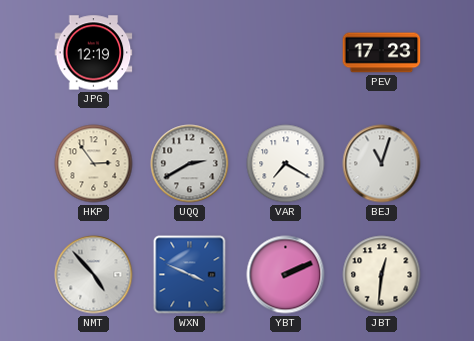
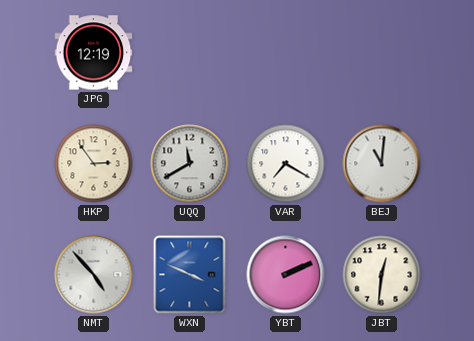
PEV: 17:23 -> none (382, 53)
UQQ: 2:40 -> 11:40 (190, 164)
BEJ: 11:03 -> 11:01 (382, 164)
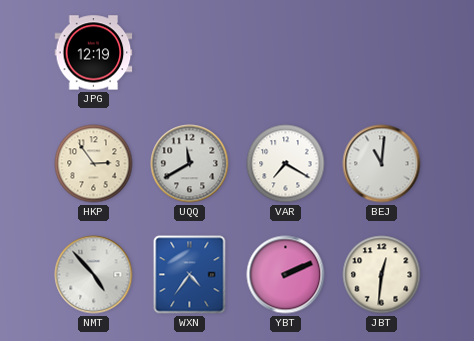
WXN: 3:49 -> 4:36 (190, 275)
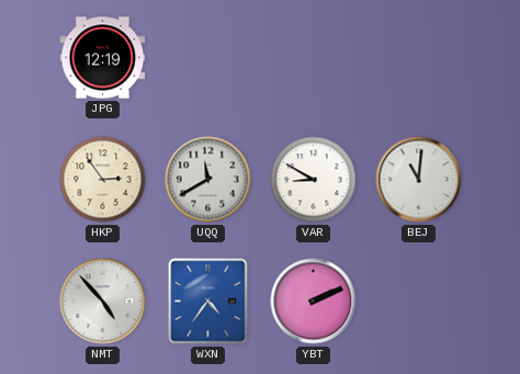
VAR: 7:20 -> 8:50 (314, 180)
JBT: 12:31 -> none (382, 275)
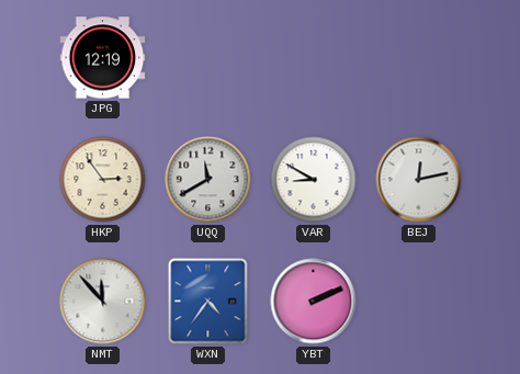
BEJ: 11:01 -> 12:13 (419, 180)
NMT: 4:53 -> 11:53 (103, 302)
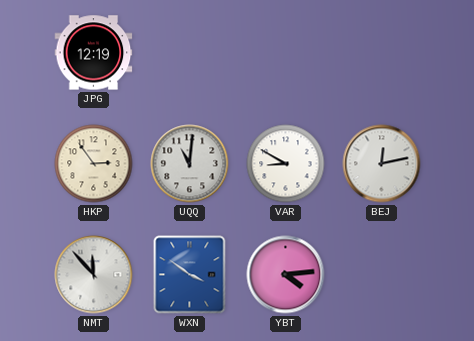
UQQ: 11:40 -> 11:01 (190, 164)
WXN: 4:36 -> 3:51 (190, 275)
YBT: 2:11 -> 4:14 (286, 275)
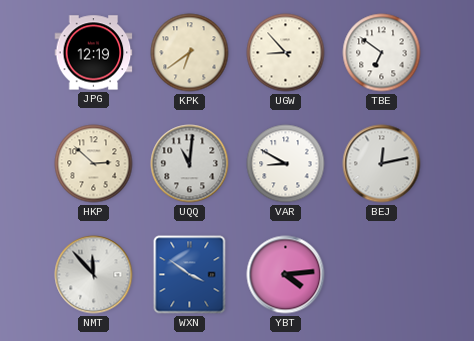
KPK: none -> 6:39 (190, 53)
UGW: none -> 8:53 (286, 53)
TBE: none -> 6:51 (382, 53)
HKP: 2:54 -> 2:52 (94, 164)
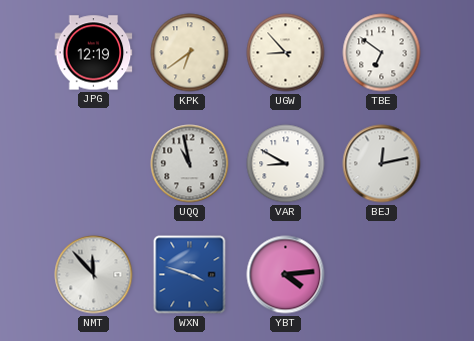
HKP: 2:52 -> none (94, 164)
UQQ: 11:01 -> 10:58 (190, 164)
WXN: 3:51 -> 3:48 (190, 275)
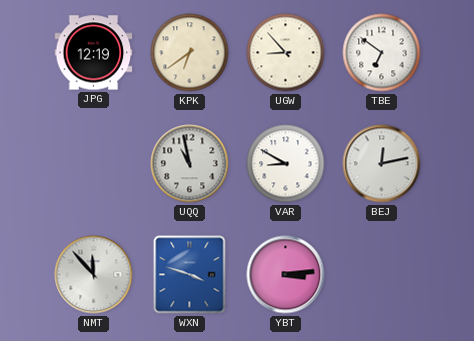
YBT: 4:14 -> 3:14 (286, 275)
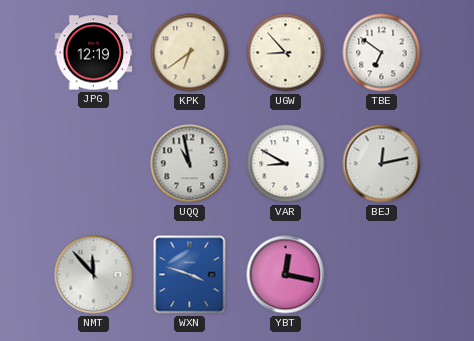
YBT: 3:14 -> 12:17 (286, 275)
